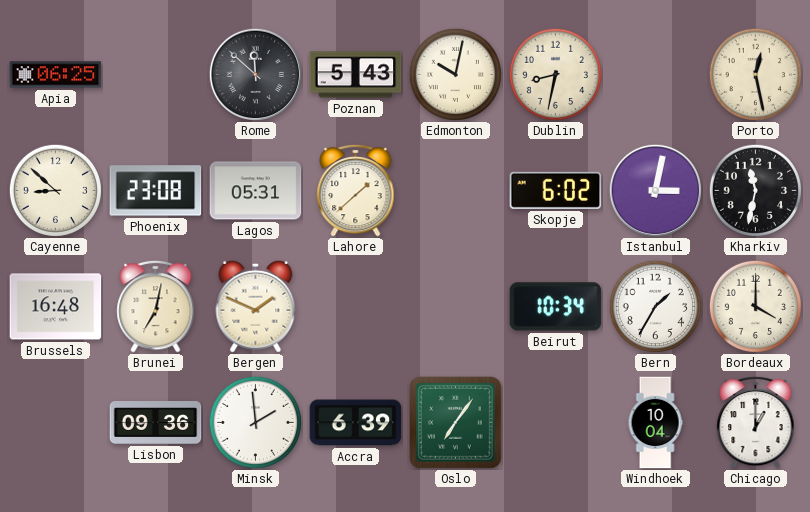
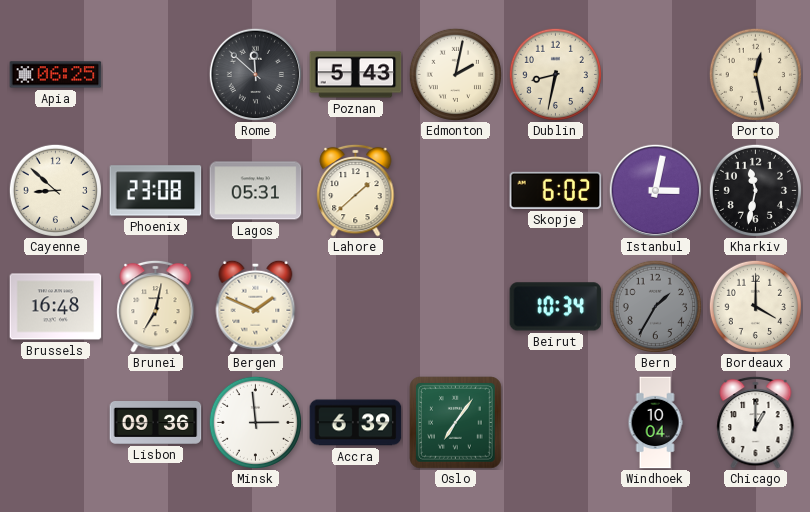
Edmonton: 10:02 -> 2:02 (455, 74)
Bern dial: white -> grey (655, 306)
Minsk: 1:59 -> 2:59 (255, 422)
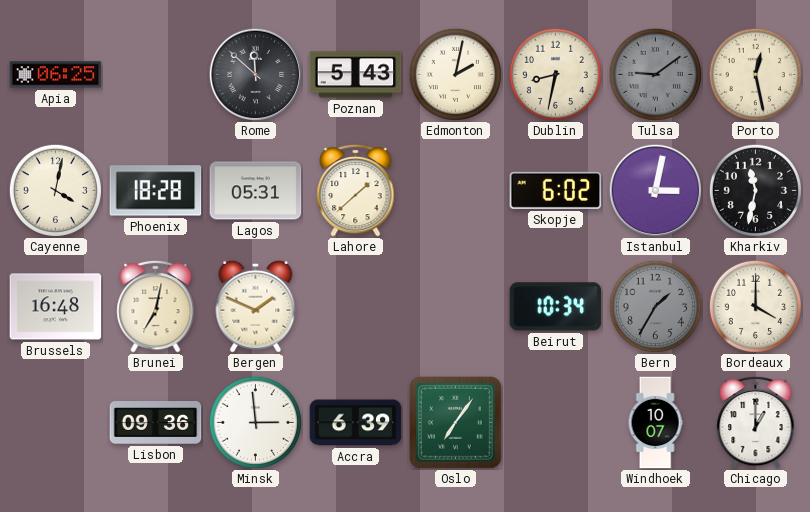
Tulsa: none -> 9:09 (655, 74)
Cayenne: 8:52 -> 4:02 (55, 190)
Phoenix: 23:08 -> 18:28 (156, 191)
Windhoek: 10:04 -> 10:07 (655, 423)
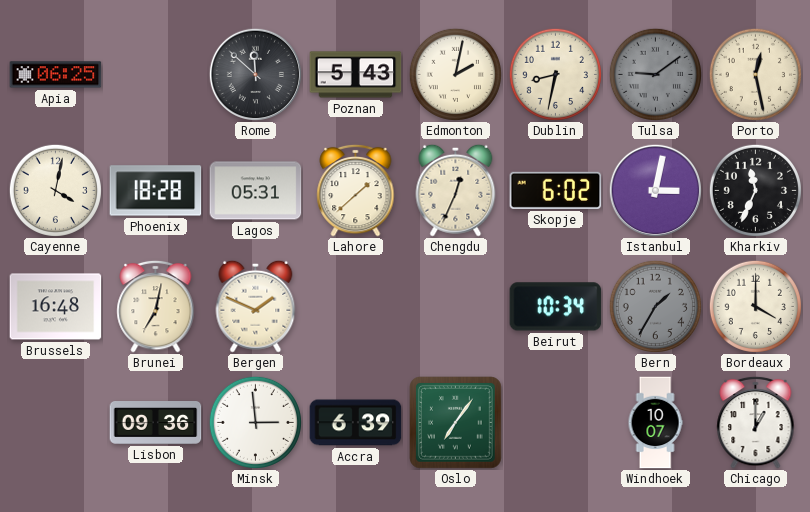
Chengdu: none -> 12:34 (456, 190)
Kharkiv: 11:32 -> 11:34 (755, 190)
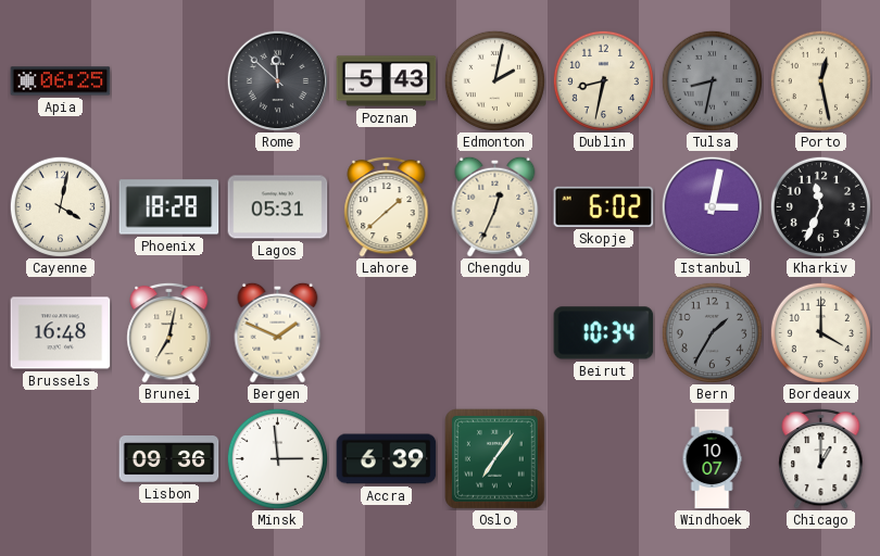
Tulsa: 9:09 -> 8:32 (712, 80)
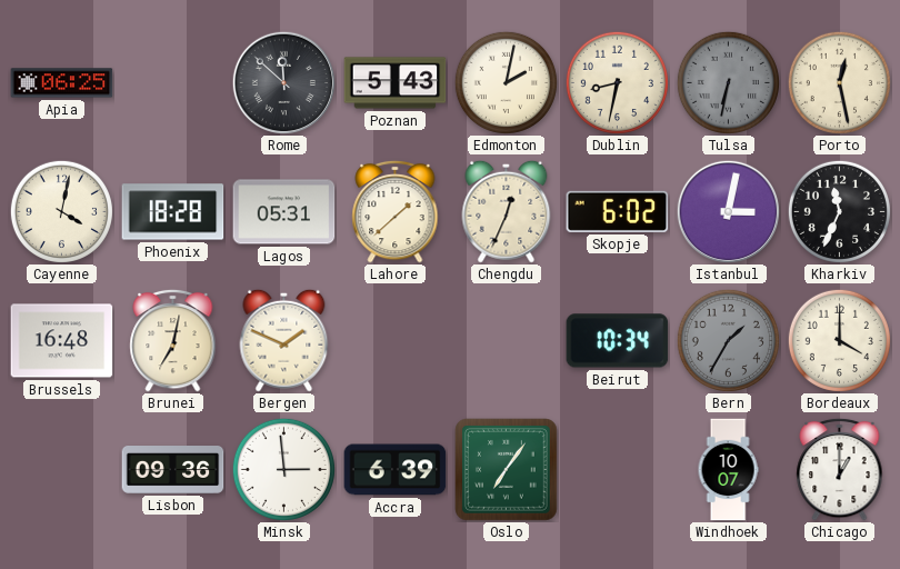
Tulsa: 8:32 -> 6:32 (728, 82)
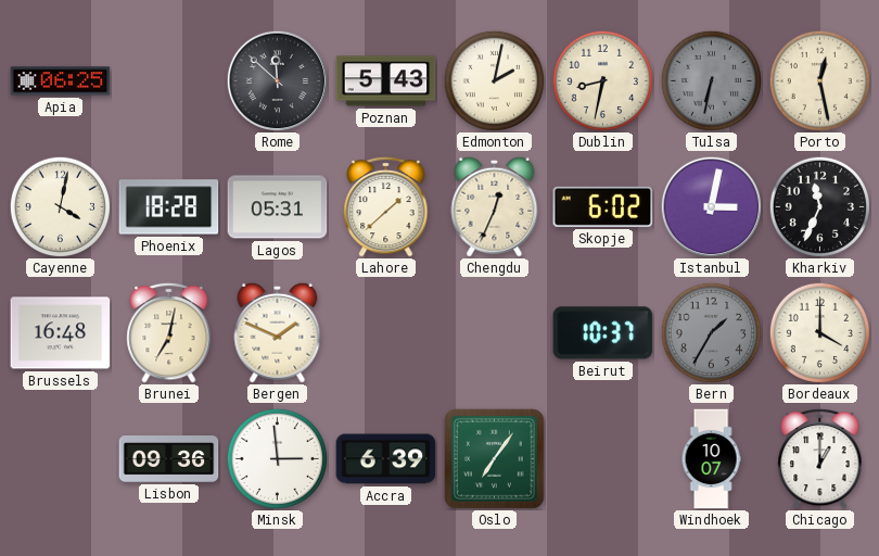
Beirut: 10:34 -> 10:37 (603, 333)
